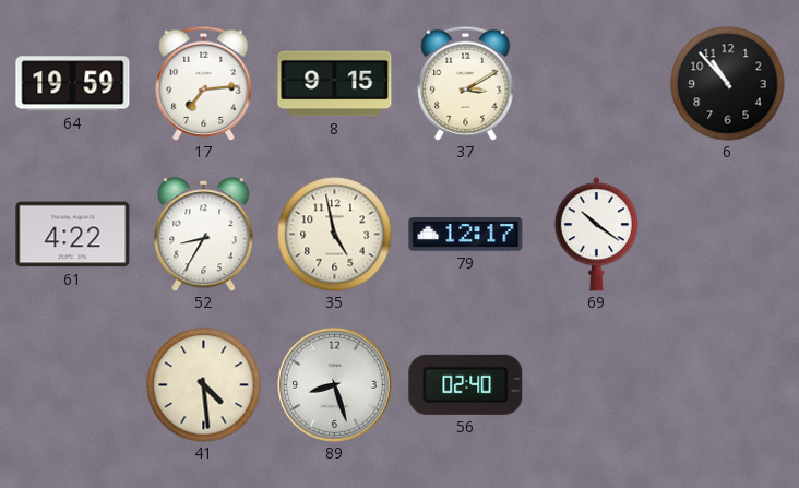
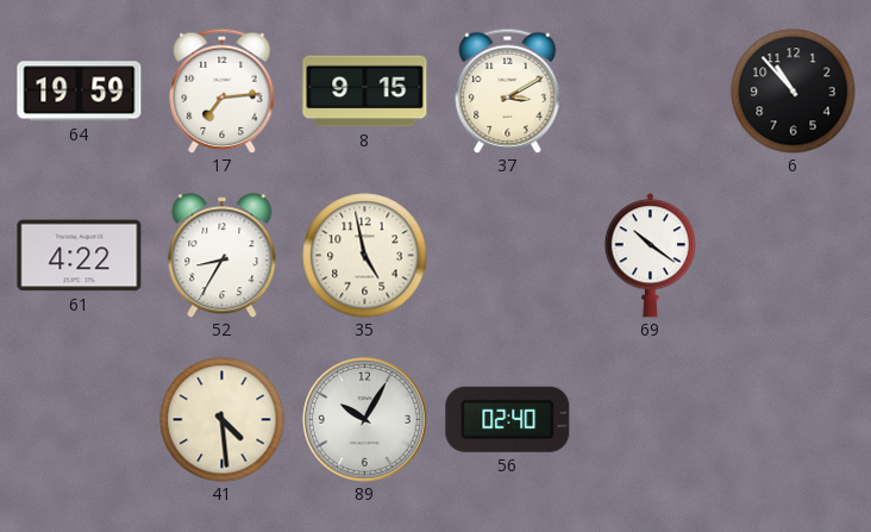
79: 12:17 -> none (466, 235)
89: 8:27 -> 10:05 (364, 419)
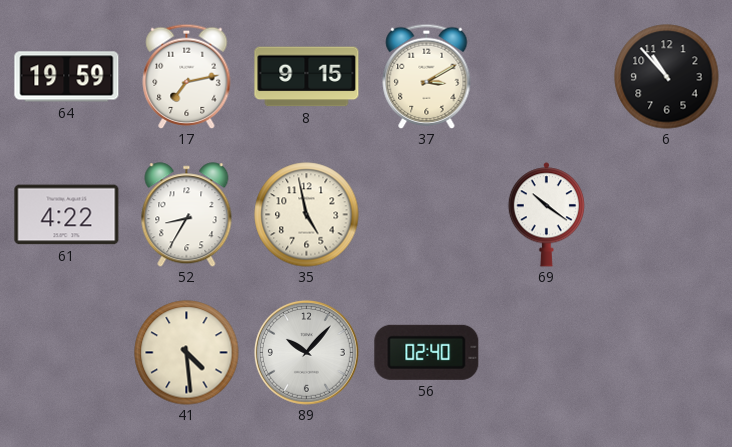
17: 7:14 -> 7:13 (187, 76)
89: 10:05 -> 10:07 (306, 352)
